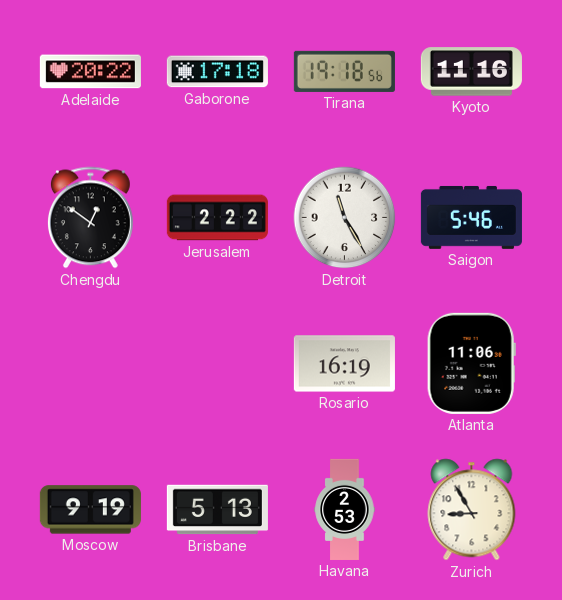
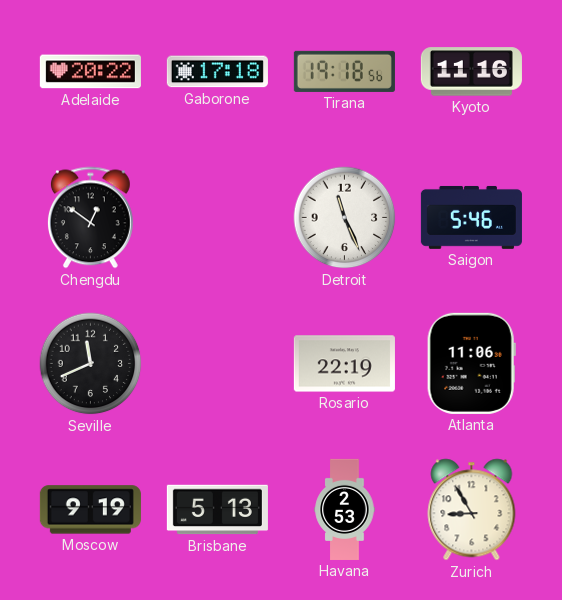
Jerusalem: 2:22 -> none (217, 218)
Detroit: 11:25 -> 11:26 (345, 218)
Seville: none -> 11:41 (91, 364)
Rosario: 16:19 -> 22:19 (344, 364)
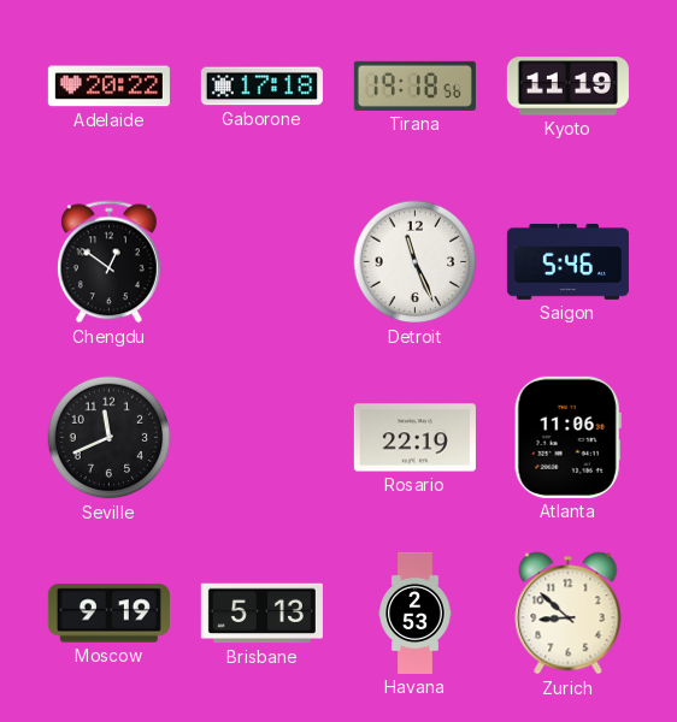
Kyoto: 11:16 -> 11:19 (567, 87)
Zurich: 8:55 -> 8:52 (569, 614)
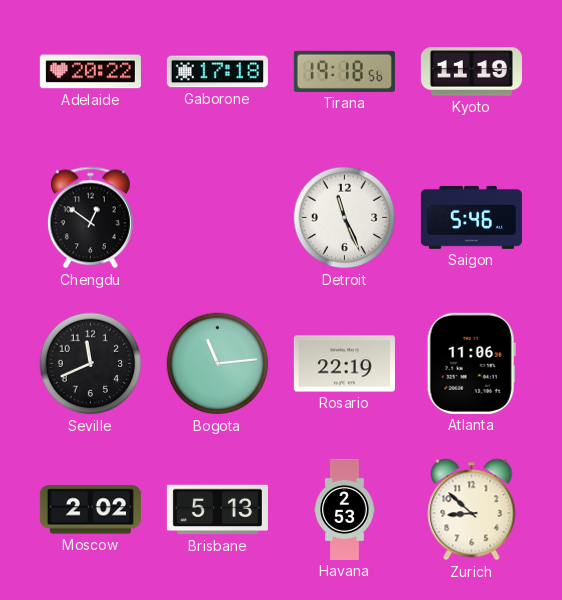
Bogota: none -> 11:14 (218, 364)
Moscow: 9:19 -> 2:02 (90, 510)
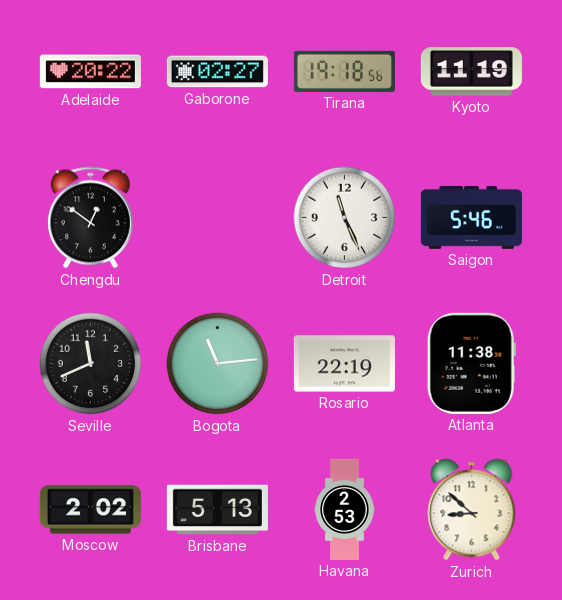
Gaborone: 17:18 -> 02:27 (217, 72)
Atlanta: 11:06 -> 11:38 (471, 363)
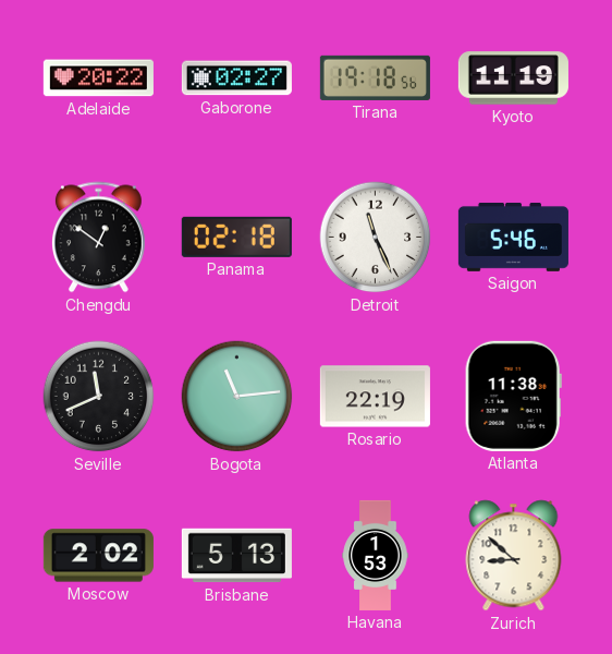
Panama: none -> 02:18 (236, 237)
Havana: 2:53 -> 1:53 (376, 555)
